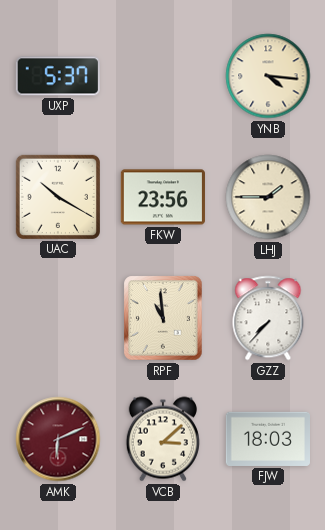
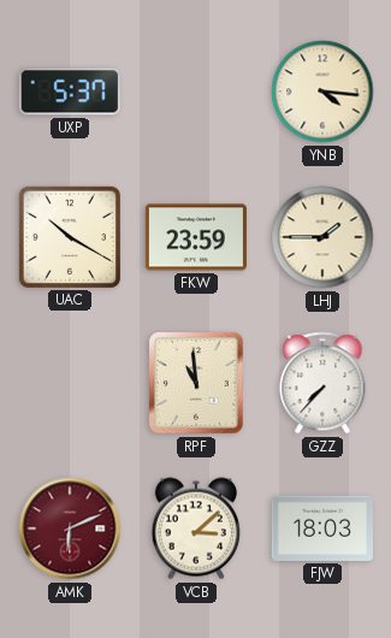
FKW: 23:56 -> 23:59 (195, 237)
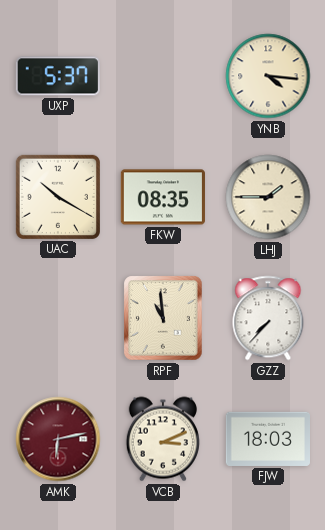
FKW: 23:59 -> 08:35 (162, 197)
AMK: 6:11 -> 6:13 (58, 439)
VCB: 3:08 -> 3:11 (163, 439)
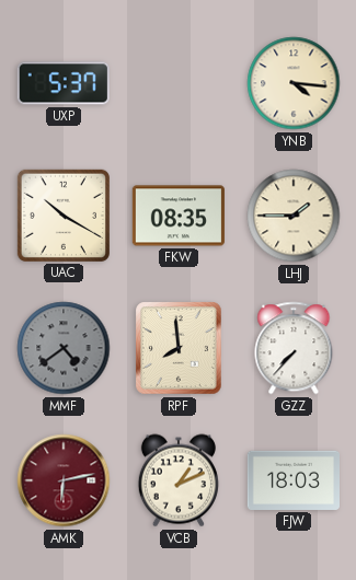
MMF: none -> 4:39 (64, 348)
RPF: 10:59 -> 7:59 (179, 348)
VCB: 3:11 -> 1:11 (179, 480)
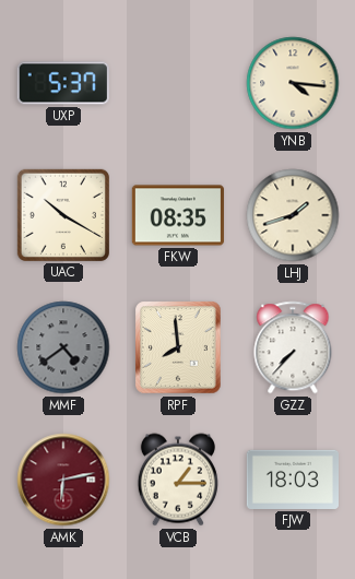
LHJ: 1:45 -> 1:42 (293, 215)
VCB: 1:11 -> 1:15 (178, 480)
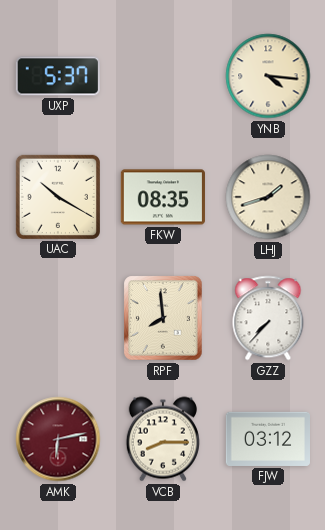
MMF: 4:39 -> none (63, 347)
VCB: 1:15 -> 8:15 (163, 439)
FJW: 18:03 -> 03:12 (267, 439)
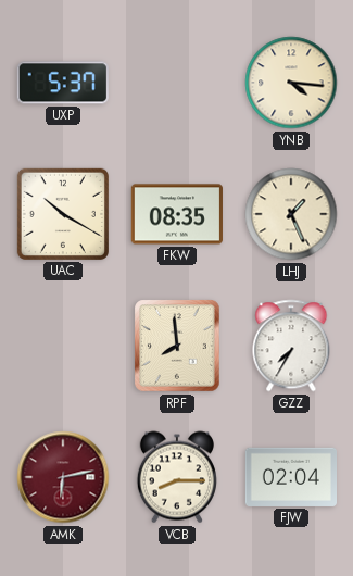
LHJ: 1:42 -> 1:26 (291, 214)
GZZ: 7:37 -> 7:35 (291, 346)
FJW: 03:12 -> 02:04 (290, 477)
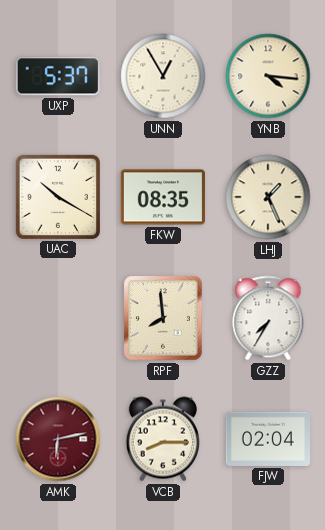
UNN: none -> 12:55 (163, 76)
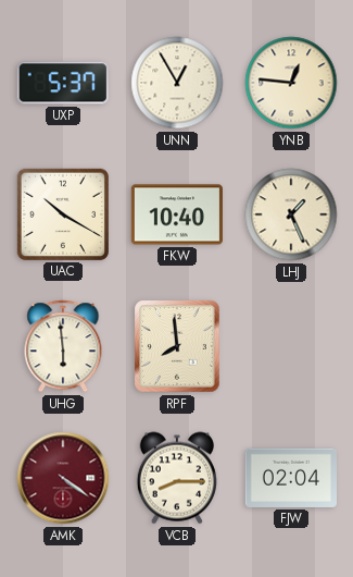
YNB: 4:16 -> 12:46 (291, 83)
FKW: 08:35 -> 10:40 (176, 214)
UHG: none -> 5:59 (63, 346)
GZZ: 7:35 -> none (268, 318)
AMK: 6:13 -> 4:21 (63, 478)
